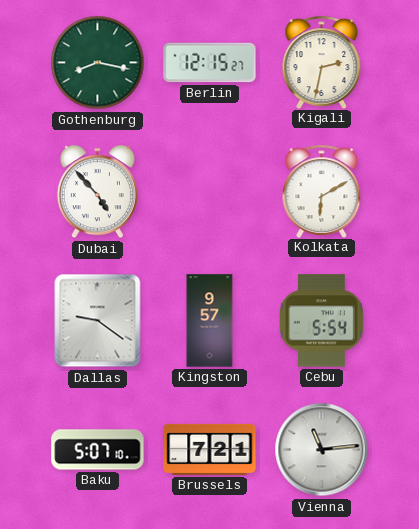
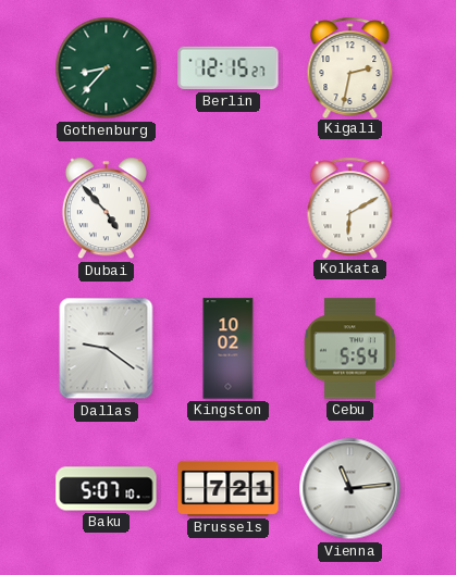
Gothenburg: 8:17 -> 8:37 (107, 68)
Kingston: 9:57 -> 10:02 (229, 349)
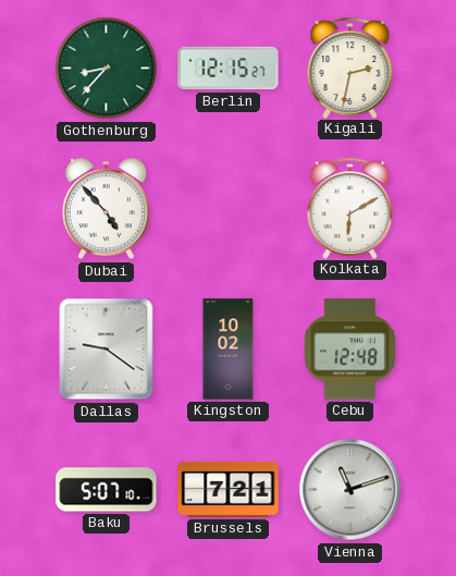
Cebu: 5:54 -> 12:48 (350, 350)
Vienna: 11:14 -> 11:12 (350, 490)
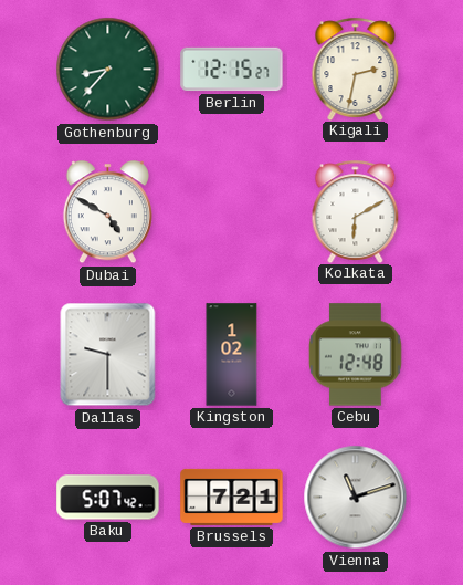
Dubai: 4:53 -> 4:50 (107, 212)
Dallas: 9:21 -> 9:30 (108, 355)
Kingston: 10:02 -> 1:02 (232, 355)
Baku: 5:07:10 -> 5:07:42 (108, 498)
